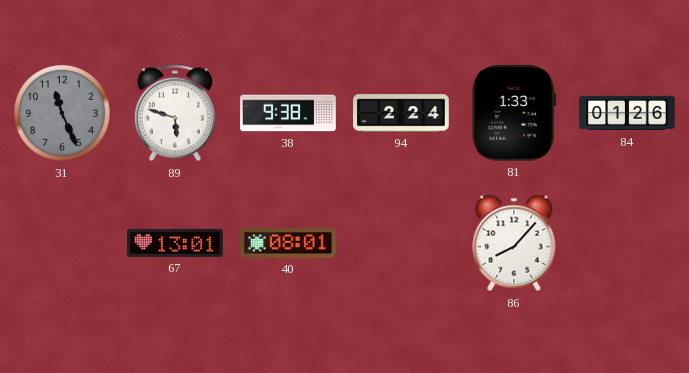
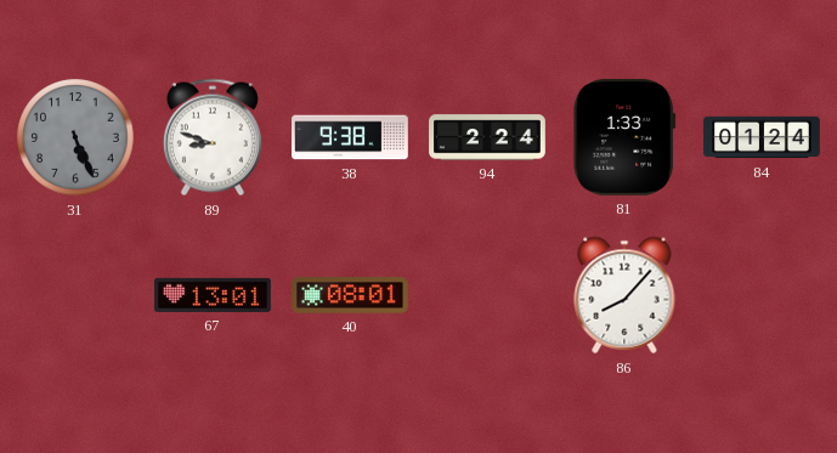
31: 11:26 -> 5:26 (75, 137)
89: 5:48 -> 8:48 (213, 137)
84: 01:26 -> 01:24 (762, 137)
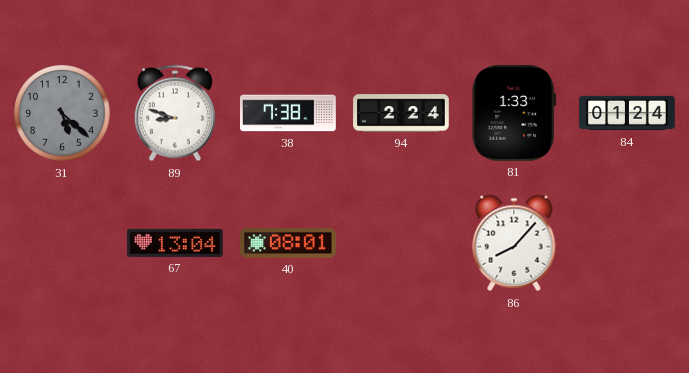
31: 5:26 -> 5:22 (62, 113)
38: 9:38 -> 7:38 (288, 113)
67: 13:01 -> 13:04 (175, 243)
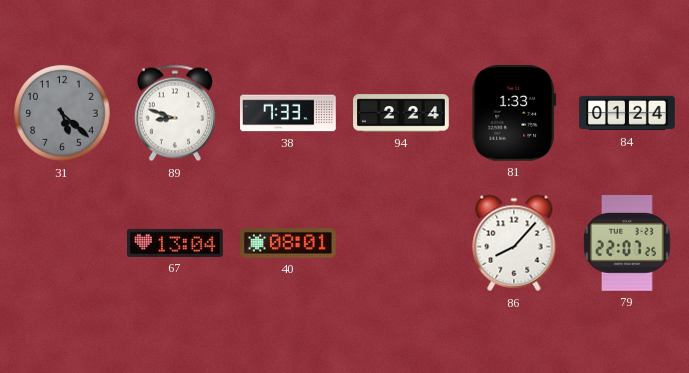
38: 7:38 -> 7:33 (288, 113)
79: none -> 22:07 (627, 244)
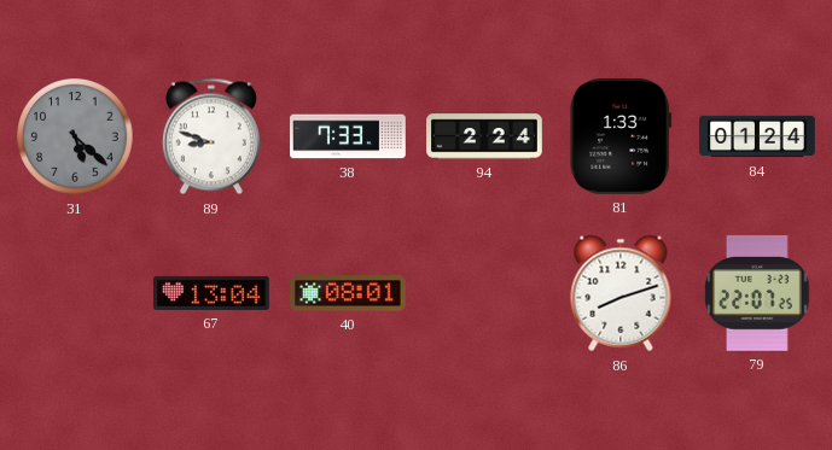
86: 8:07 -> 8:12 (621, 293)
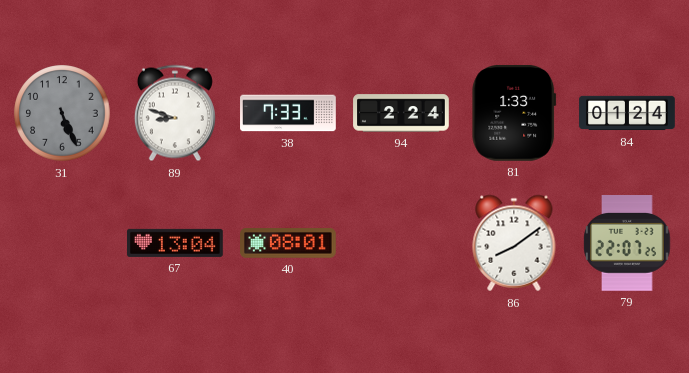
31: 5:22 -> 5:26 (62, 113)
86: 8:12 -> 8:09 (514, 243)
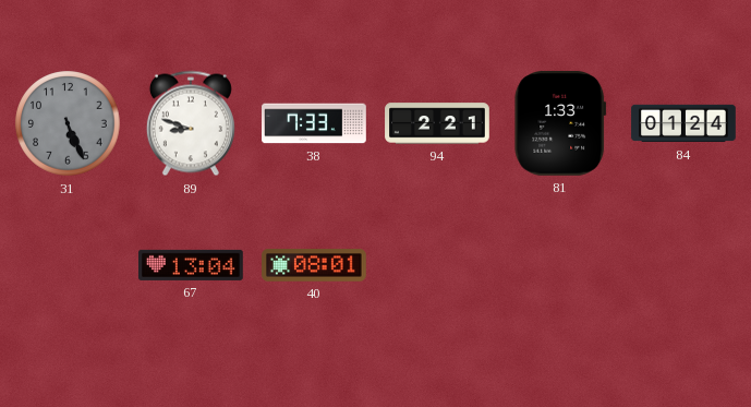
94: 2:24 -> 2:21 (437, 123)
86: 8:09 -> none (514, 243)
79: 22:07 -> none (627, 244)
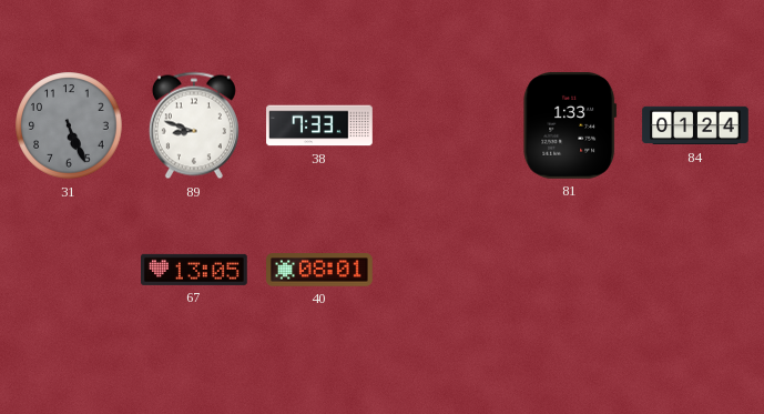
94: 2:21 -> none (437, 123)
67: 13:04 -> 13:05 (194, 270)
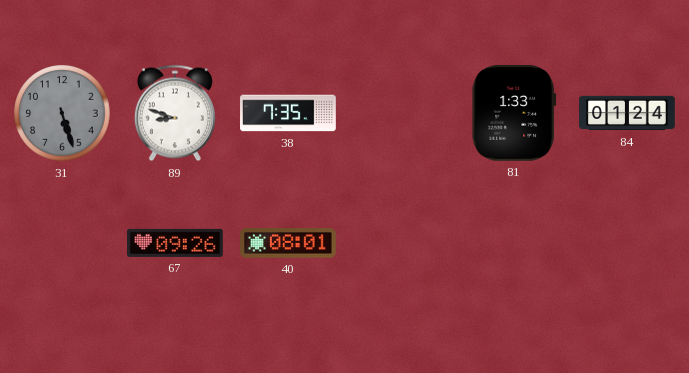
31: 5:26 -> 5:27 (62, 113)
38: 7:33 -> 7:35 (288, 113)
67: 13:05 -> 09:26 (175, 243)
